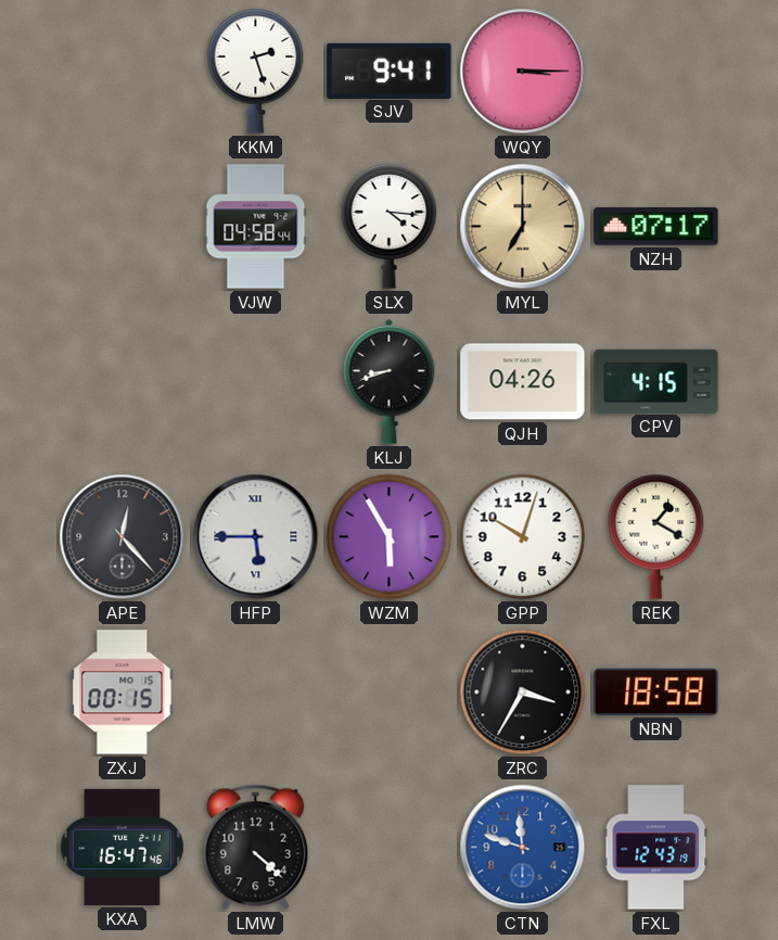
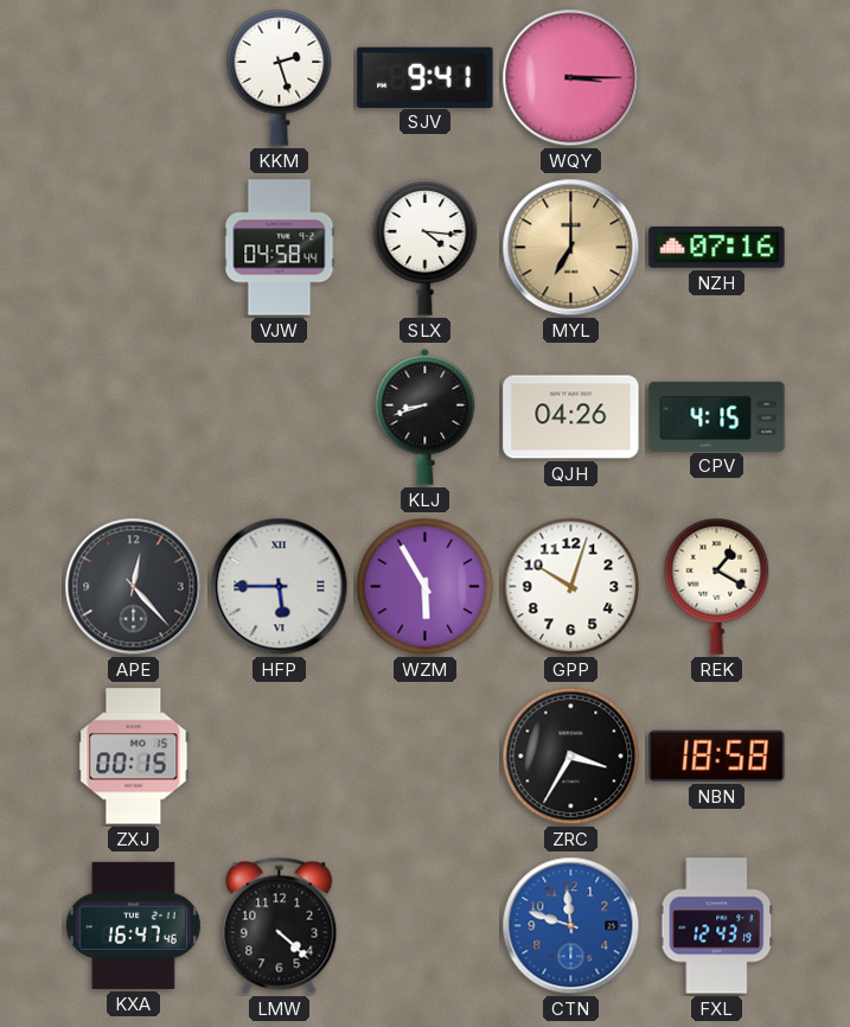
NZH: 07:17 -> 07:16 (717, 248)
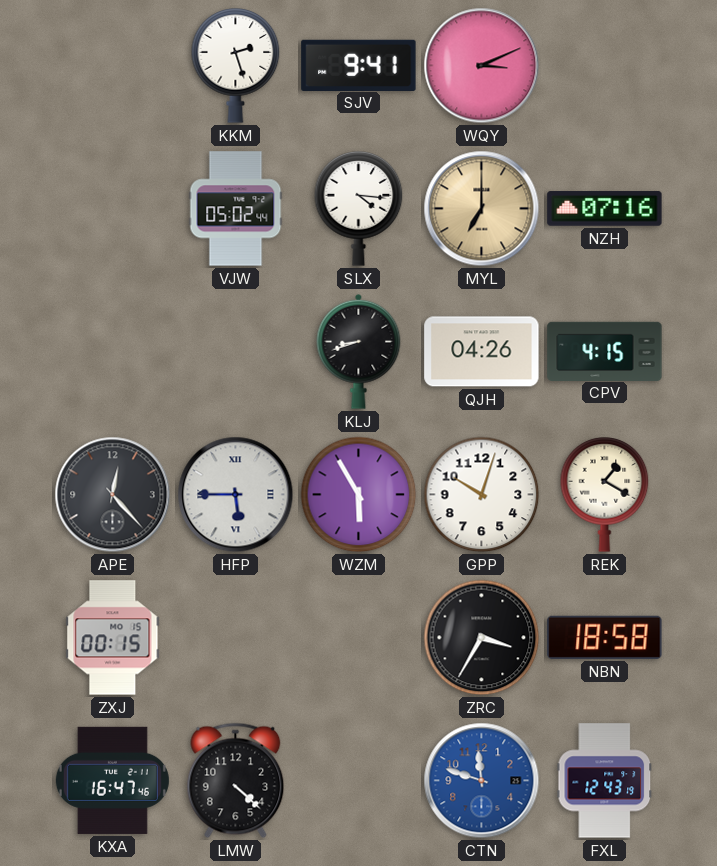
WQY: 3:15 -> 3:11 (482, 66)
VJW: 04:58 -> 05:02 (236, 209)
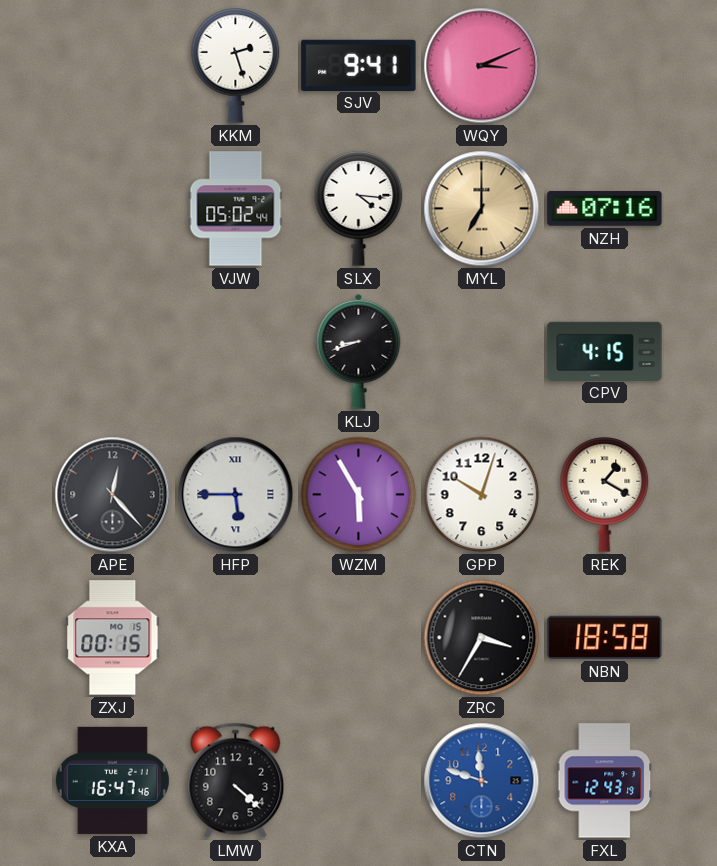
QJH: 04:26 -> none (482, 352)
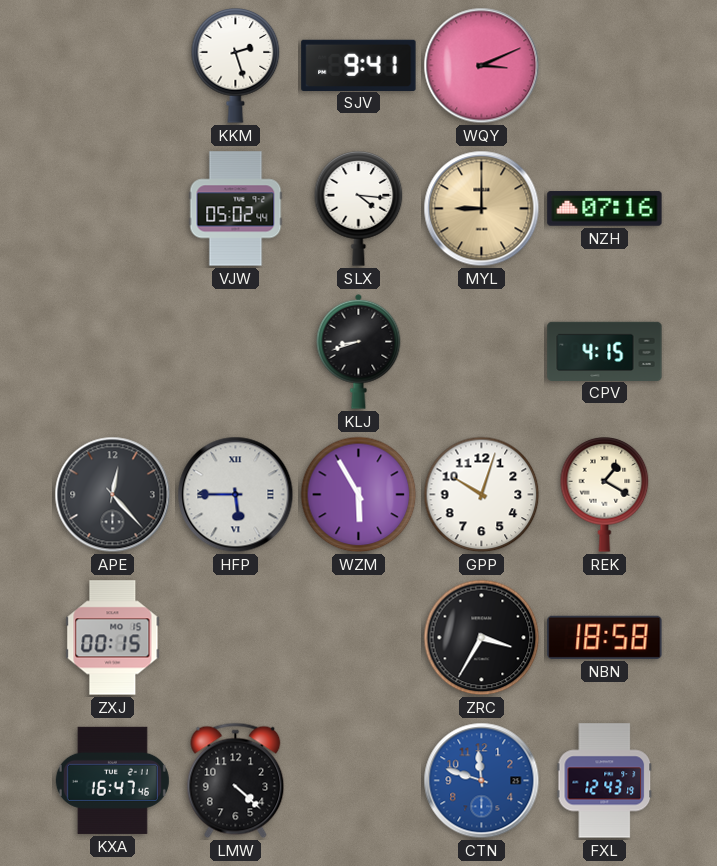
MYL: 7:00 -> 9:00 (482, 209)
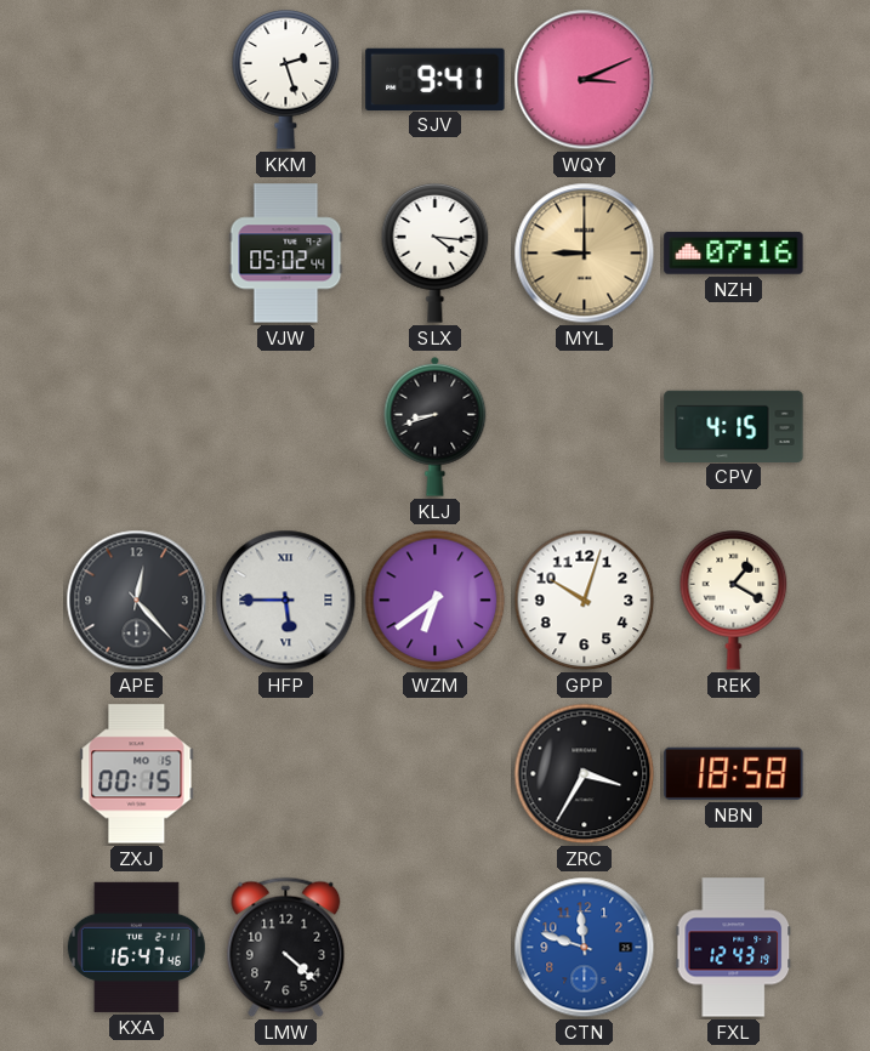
WZM: 5:55 -> 6:39 (436, 601)
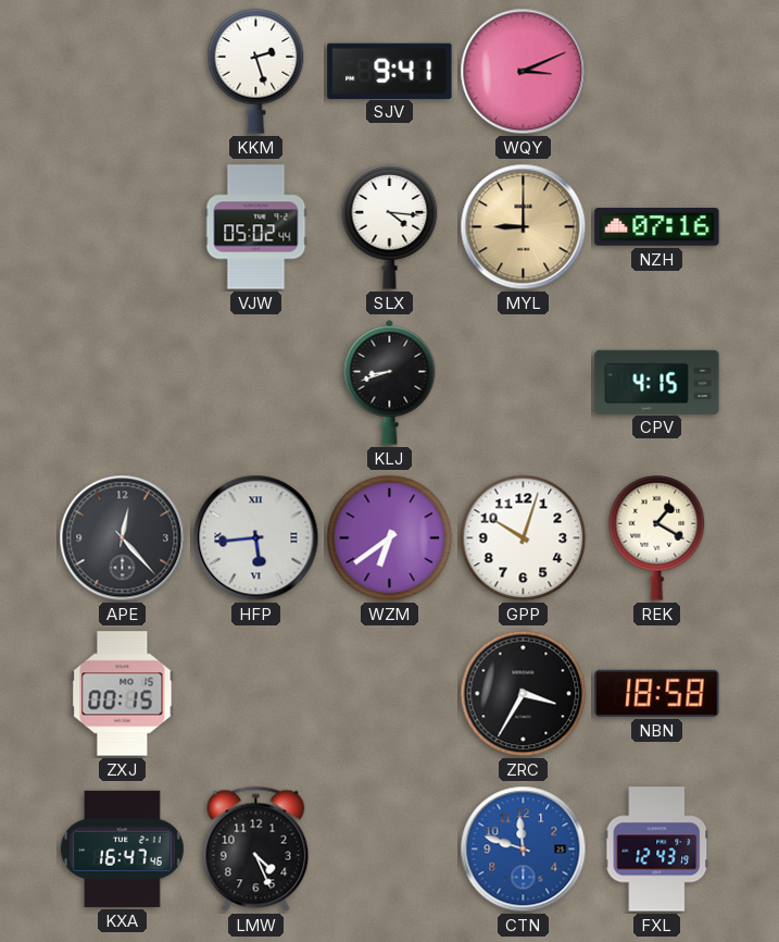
HFP: 5:45 -> 5:44 (256, 538)
LMW: 4:22 -> 4:26 (256, 850)
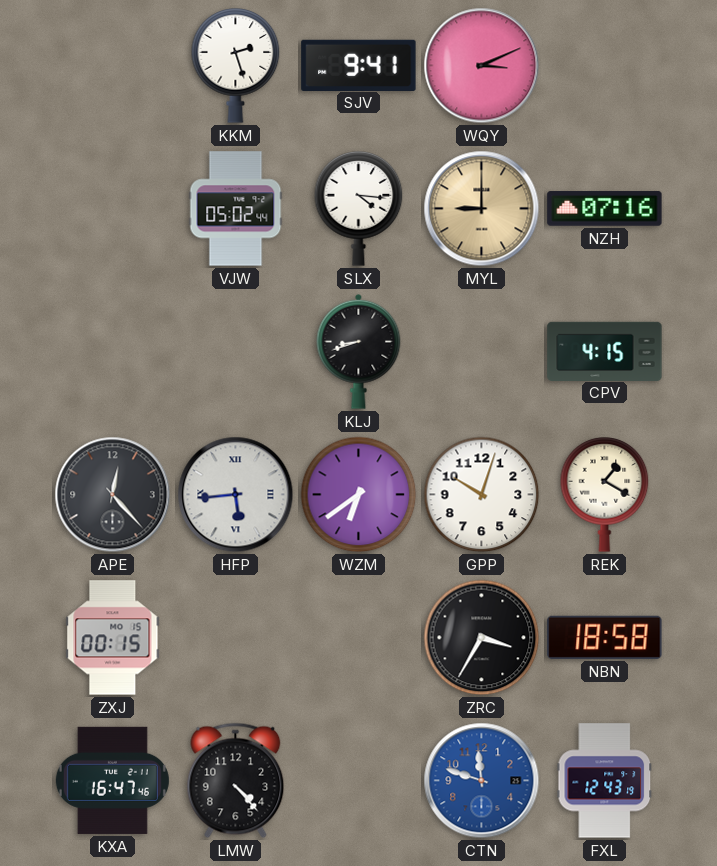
LMW: 4:26 -> 4:23 (236, 781)
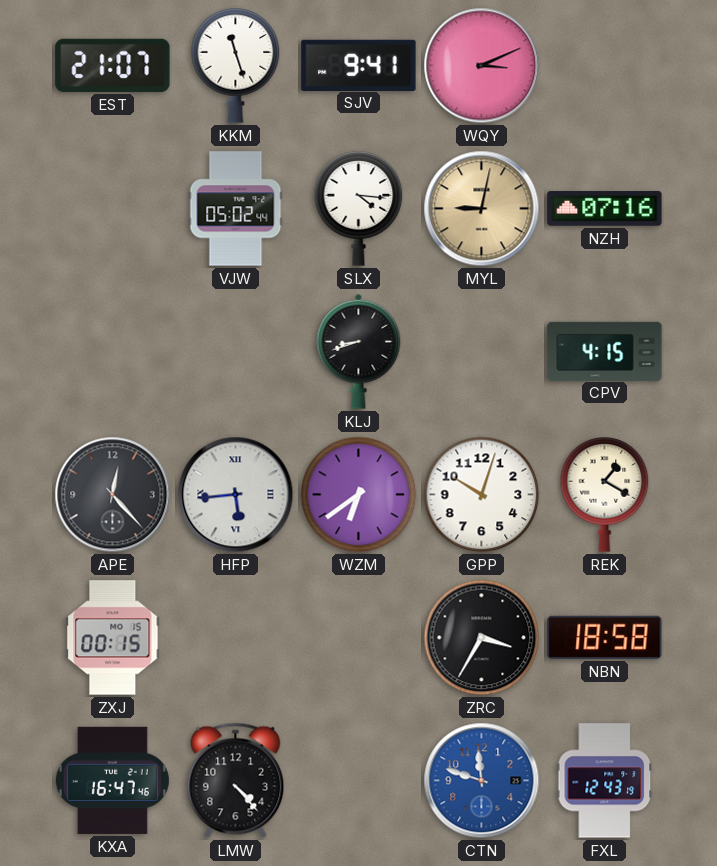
EST: none -> 21:07 (113, 65)
KKM: 2:27 -> 11:27 (236, 66)
MYL: 9:00 -> 9:02 (482, 209)
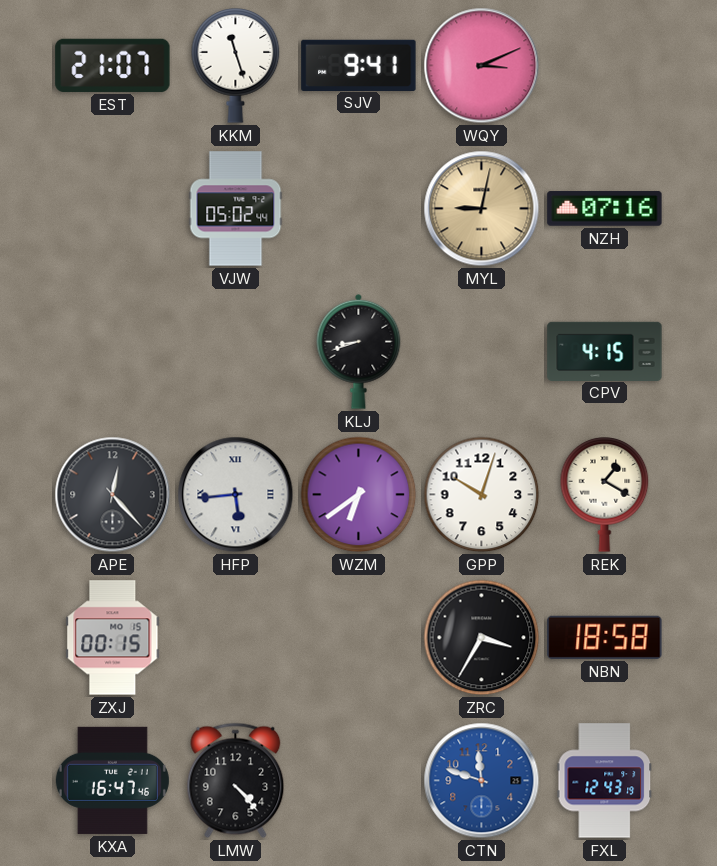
SLX: 4:16 -> none (359, 209)
